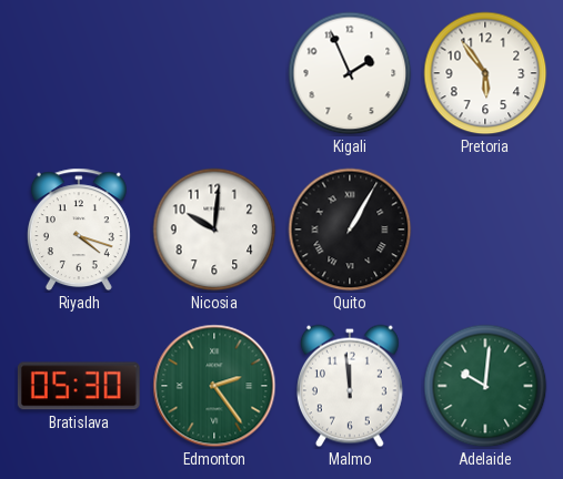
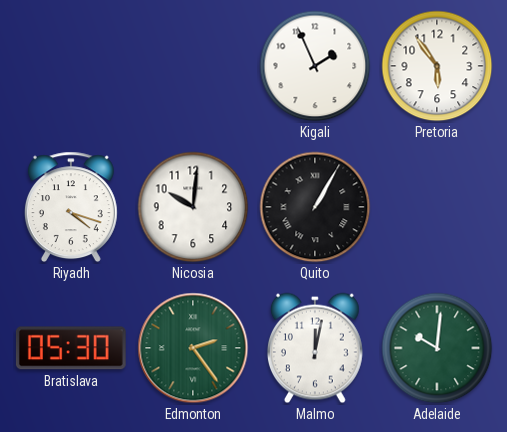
Malmo: 11:59 -> 12:02 (315, 348)
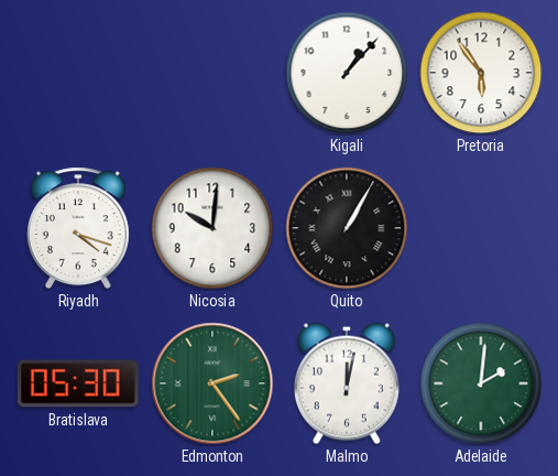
Kigali: 1:56 -> 1:07 (347, 73)
Adelaide: 10:01 -> 2:01 (481, 383)
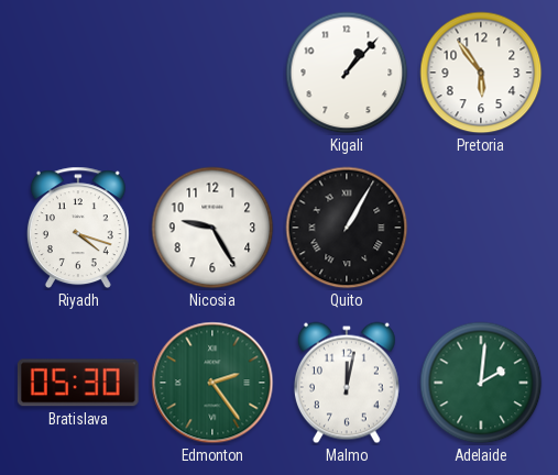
Nicosia: 10:01 -> 9:25 (212, 228)
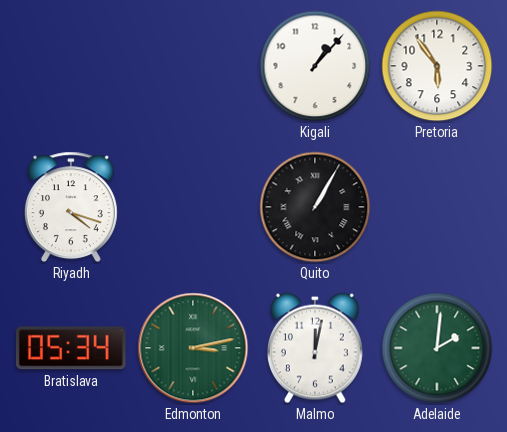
Nicosia: 9:25 -> none (212, 228)
Bratislava: 05:30 -> 05:34 (71, 348)
Edmonton: 2:24 -> 3:13 (193, 348)
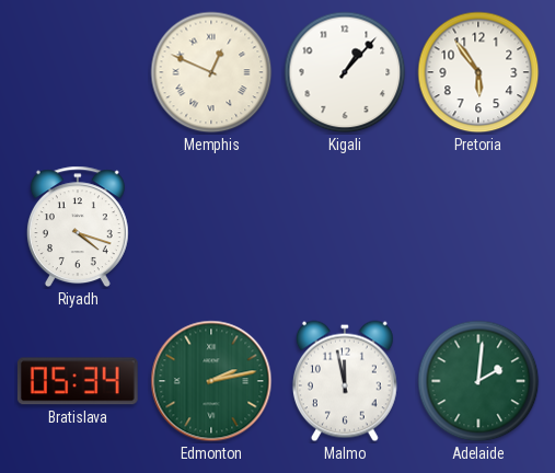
Memphis: none -> 12:49 (211, 72)
Quito: 1:05 -> none (315, 207)
Edmonton: 3:13 -> 2:13 (211, 381)
Malmo: 12:02 -> 11:58 (345, 381)
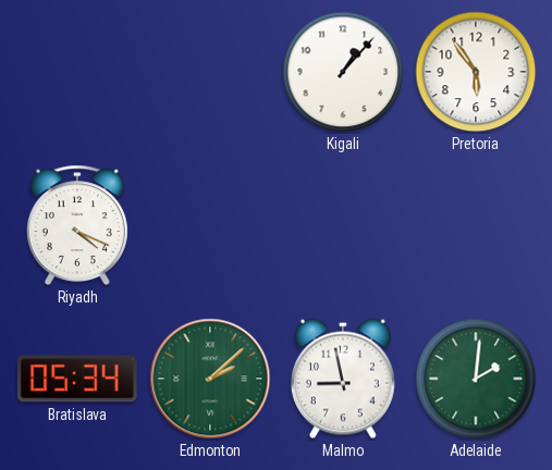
Memphis: 12:49 -> none (211, 72)
Riyadh: 4:18 -> 4:19 (77, 225)
Edmonton: 2:13 -> 2:08 (210, 379)
Malmo: 11:58 -> 8:58 (343, 379)
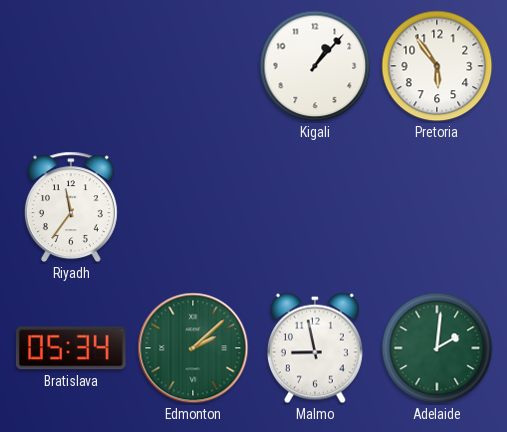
Riyadh: 4:19 -> 11:36 (71, 207)
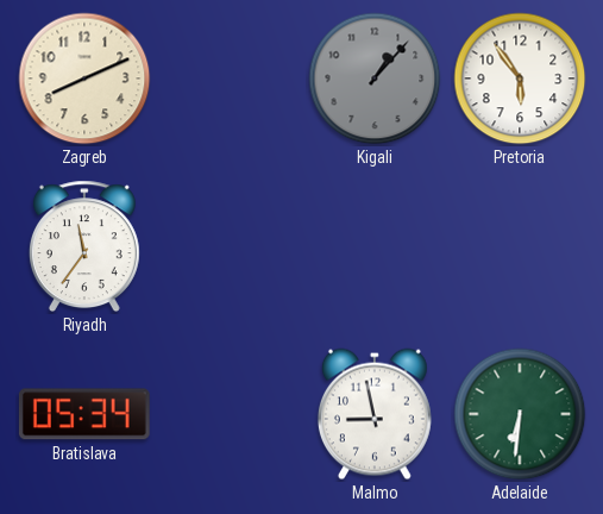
Zagreb: none -> 8:11 (84, 79)
Kigali dial: white -> grey (375, 79)
Edmonton: 2:08 -> none (193, 348)
Adelaide: 2:01 -> 6:31 (520, 414)
